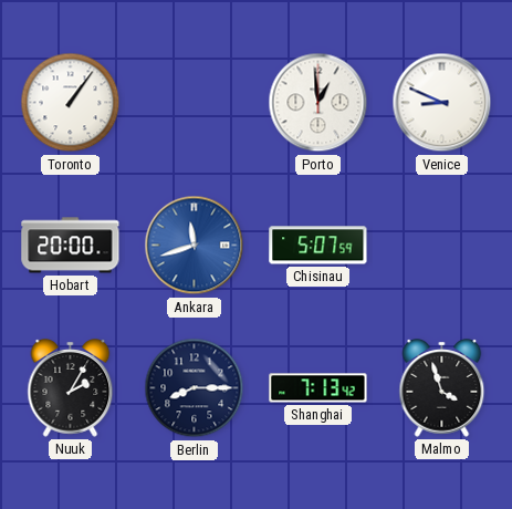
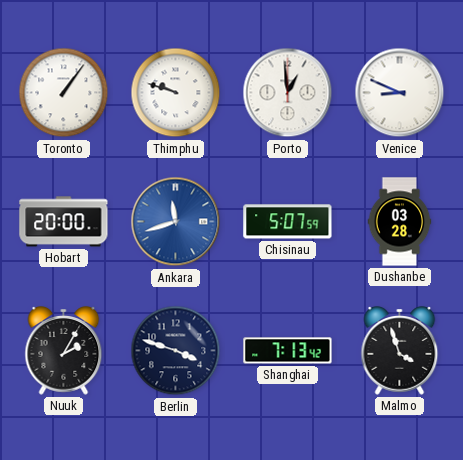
Thimphu: none -> 9:48 (176, 93)
Dushanbe: none -> 03:28 (400, 222)
Berlin: 8:15 -> 3:48 (176, 351)
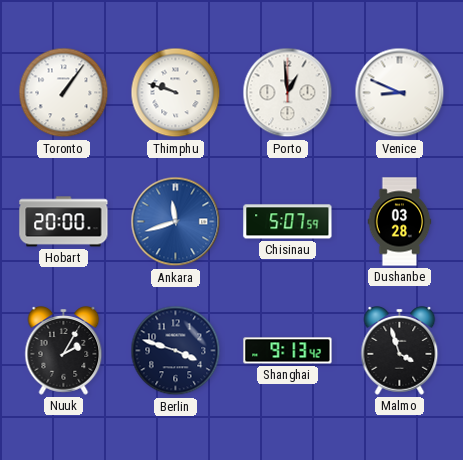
Shanghai: 7:13 -> 9:13 (288, 351)
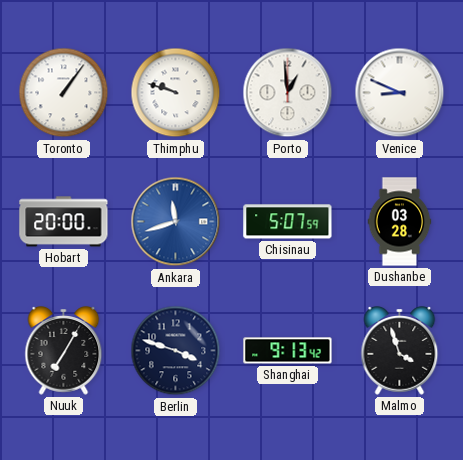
Nuuk: 2:05 -> 7:05 (64, 351)
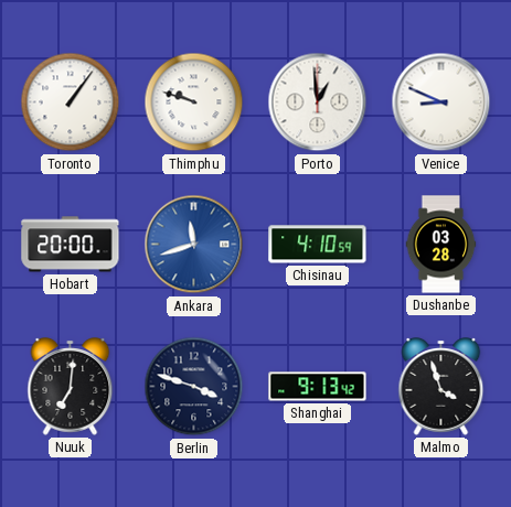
Chisinau: 5:07 -> 4:10 (318, 245)
Nuuk: 7:05 -> 7:01 (71, 387)
